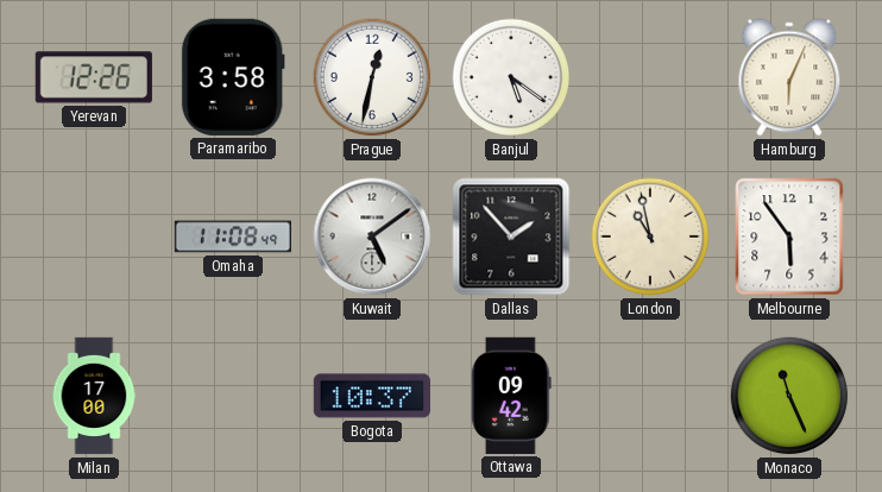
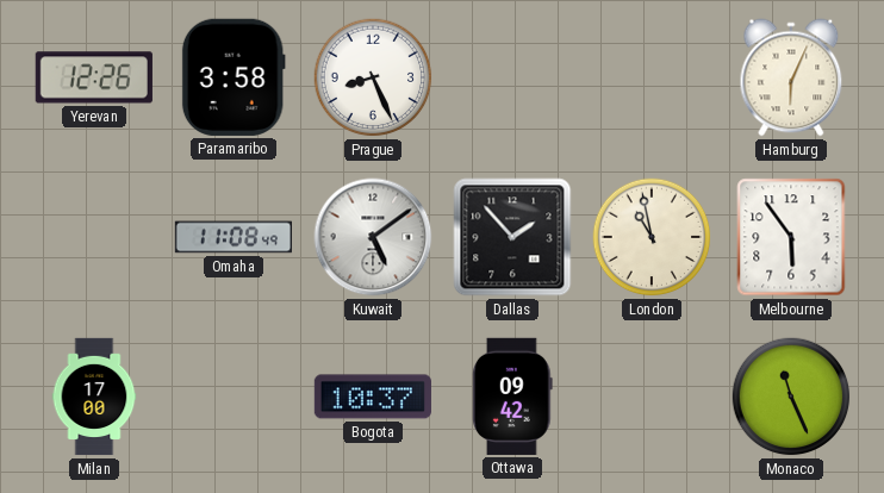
Prague: 12:32 -> 8:26 (373, 77)
Banjul: 5:21 -> none (511, 77)
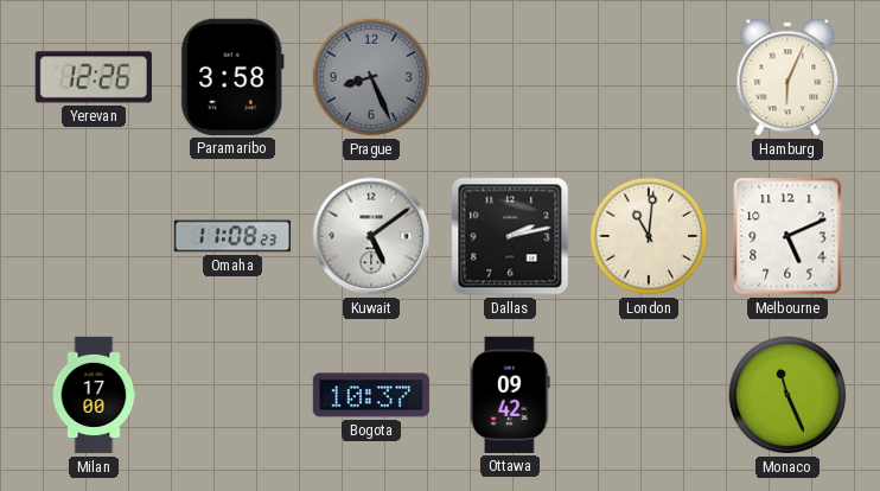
Prague dial: white -> grey (371, 77)
Omaha: 11:08:49 -> 11:08:23 (231, 236)
Dallas: 1:53 -> 2:13 (510, 236)
London: 10:58 -> 11:01 (649, 236)
Melbourne: 5:54 -> 5:11 (787, 236)
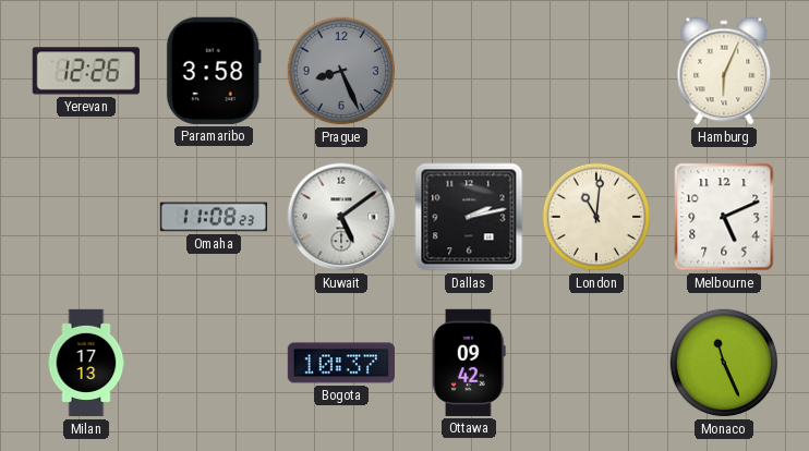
Milan: 17:00 -> 17:13 (86, 363)
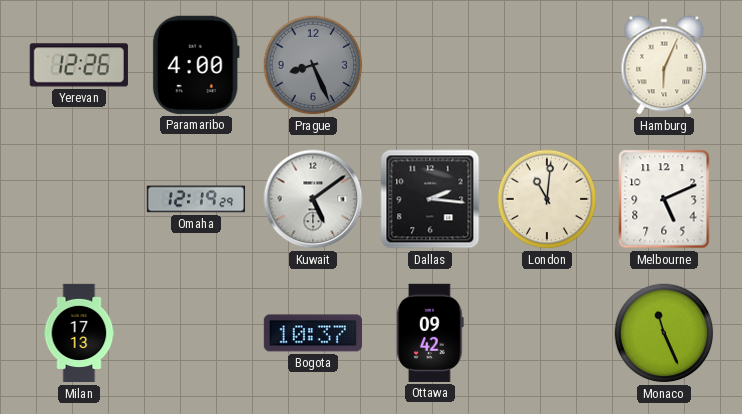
Paramaribo: 3:58 -> 4:00 (196, 65)
Omaha: 11:08 -> 12:19 (195, 199)
Dallas: 2:13 -> 2:16 (430, 199)
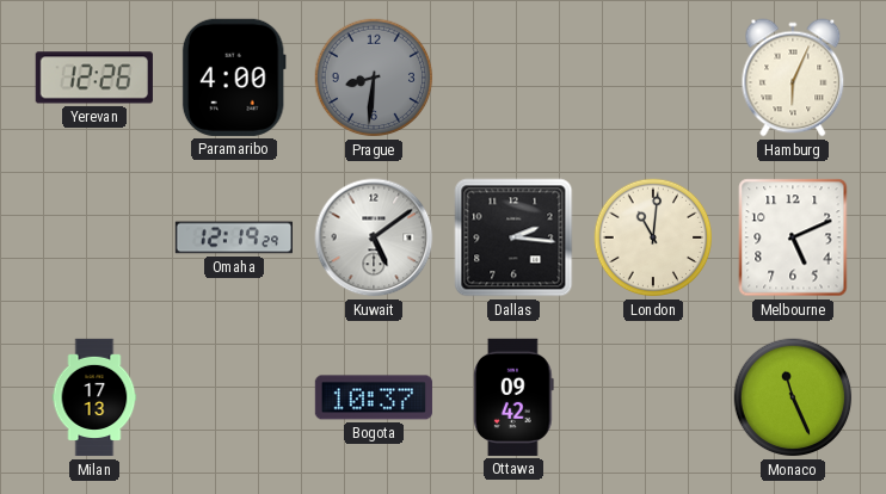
Prague: 8:26 -> 8:31 (374, 78)
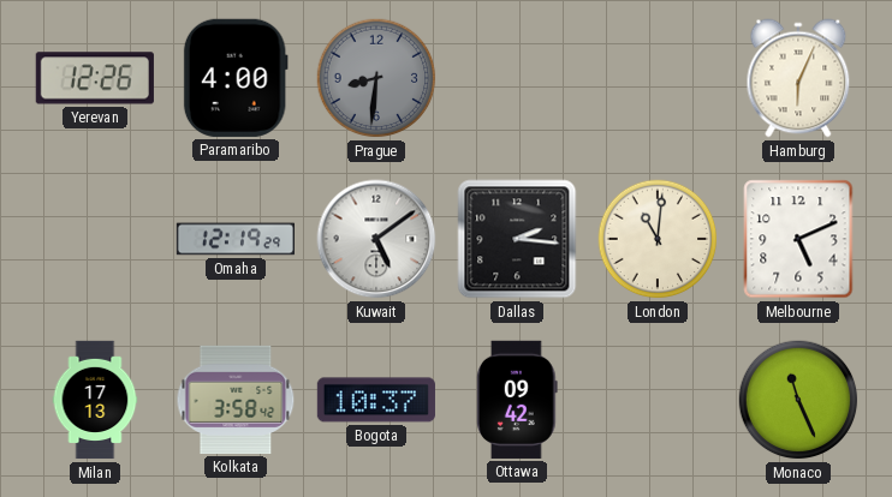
Kolkata: none -> 3:58 (236, 400)
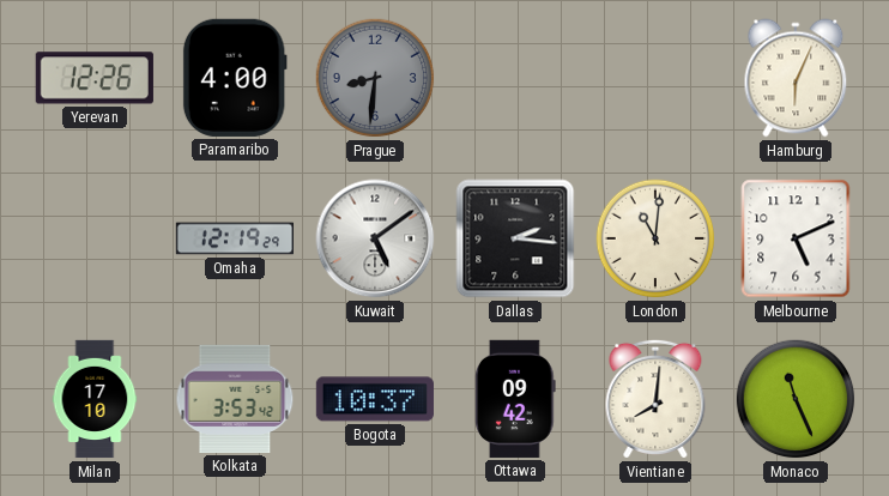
Milan: 17:13 -> 17:10 (95, 399)
Kolkata: 3:58 -> 3:53 (235, 399)
Vientiane: none -> 8:01 (655, 399)
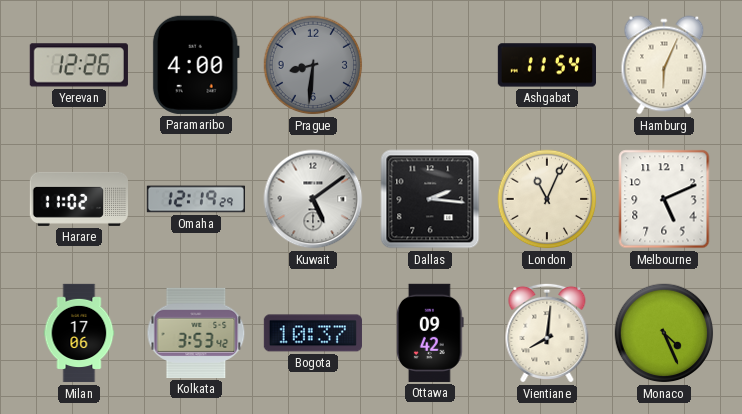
Ashgabat: none -> 11:54 (546, 65)
Harare: none -> 11:02 (78, 199)
London: 11:01 -> 11:04 (547, 199)
Milan: 17:10 -> 17:06 (79, 333)
Monaco: 11:26 -> 4:26 (664, 333)
